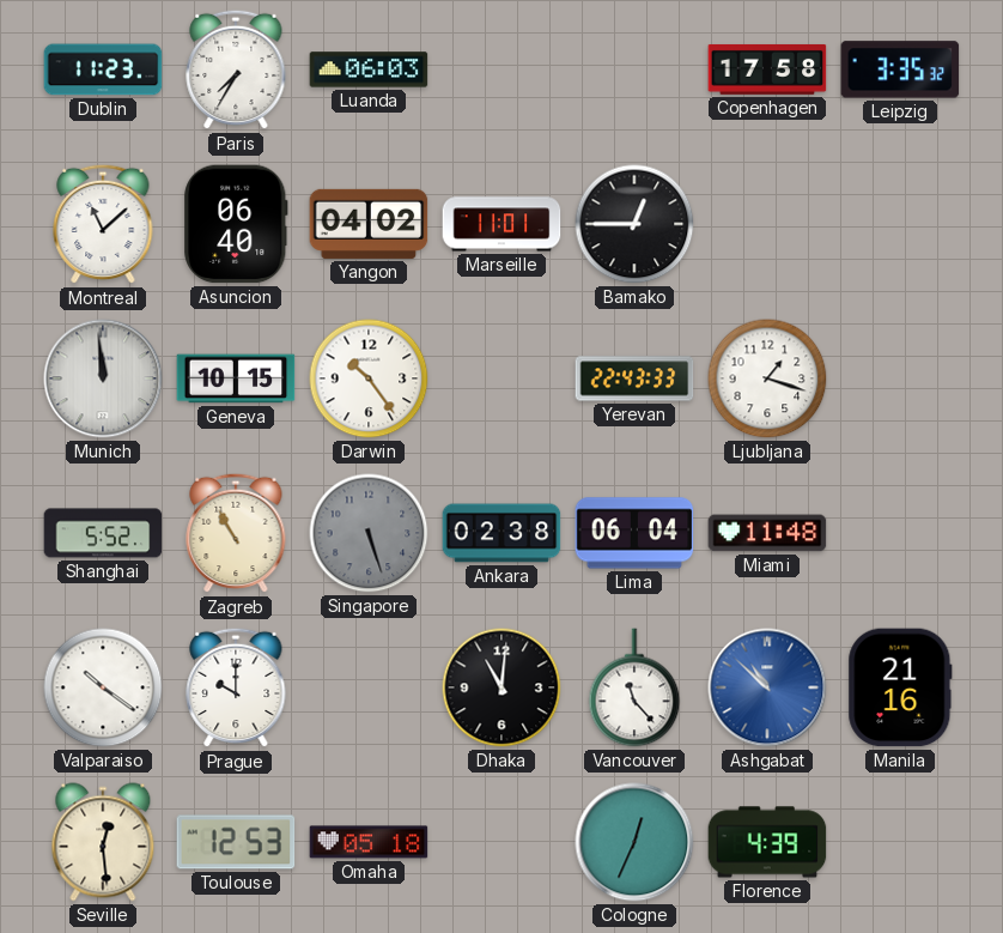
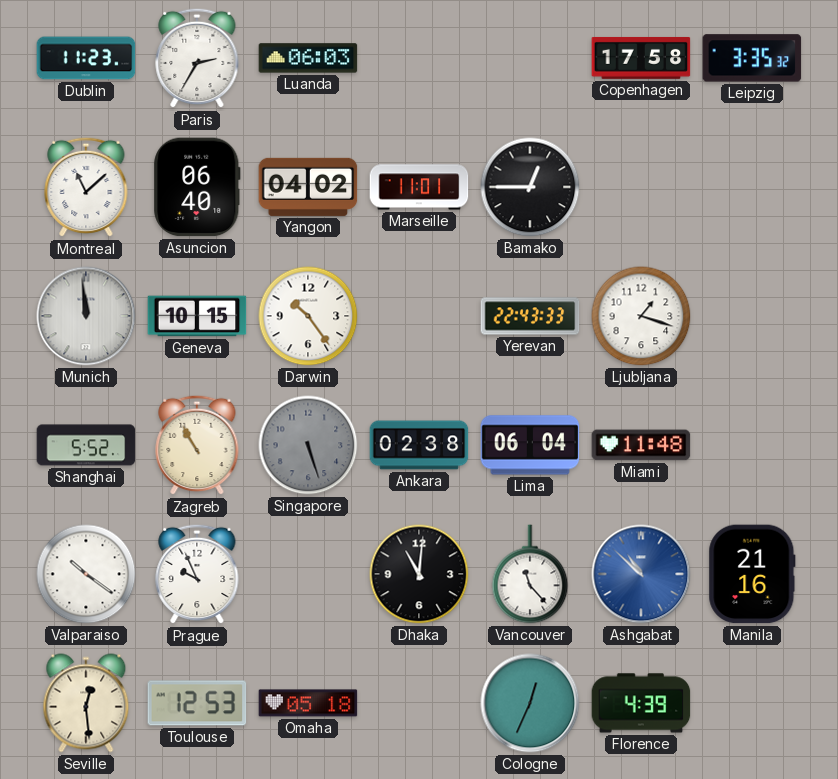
Paris: 7:35 -> 2:35 (197, 58)
Prague: 10:00 -> 9:56 (197, 574)
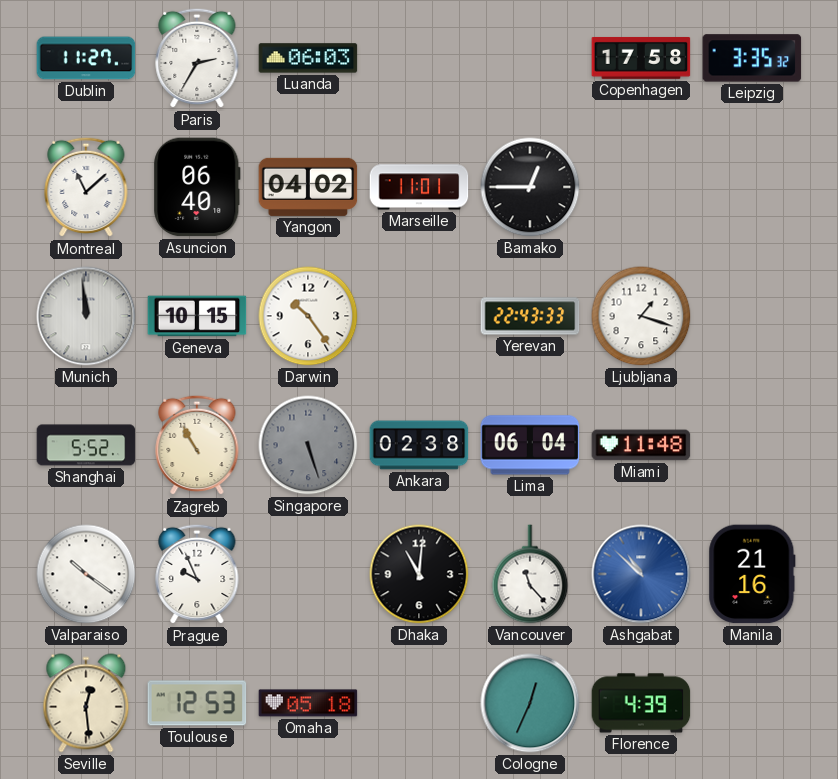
Dublin: 11:23 -> 11:27 (86, 58)
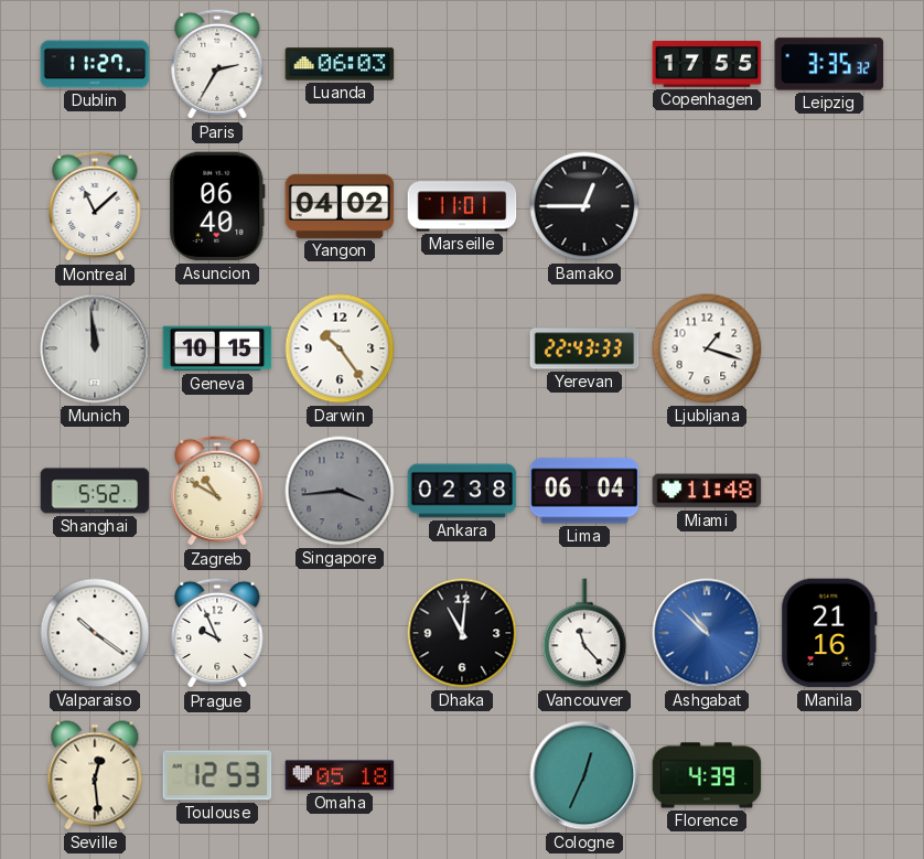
Copenhagen: 17:58 -> 17:55 (707, 64)
Zagreb: 10:55 -> 10:50 (217, 491)
Singapore: 5:27 -> 3:44 (340, 491)
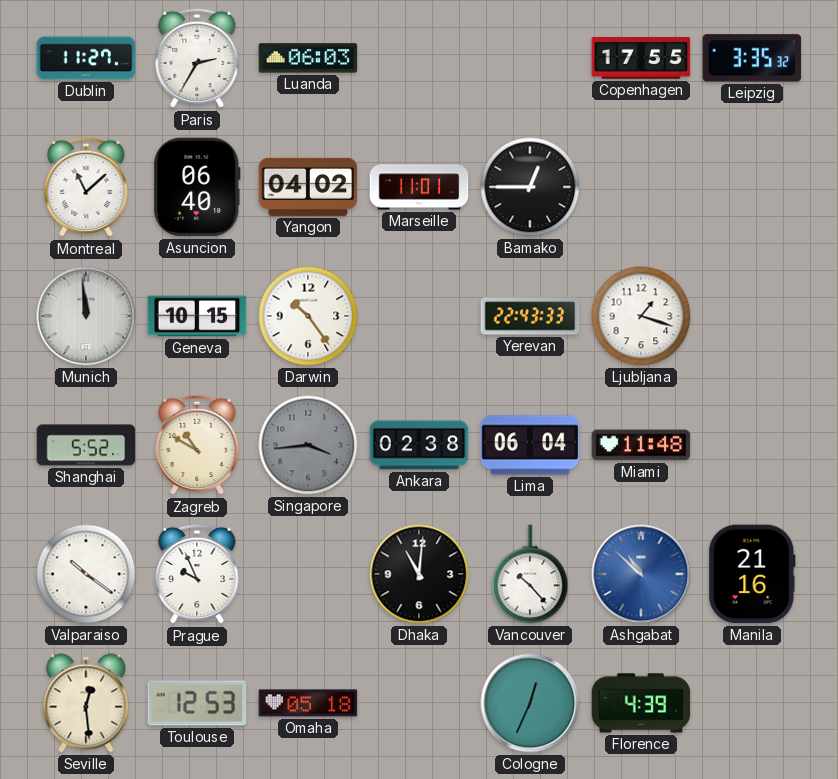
Vancouver: 11:23 -> 10:23 (530, 574)
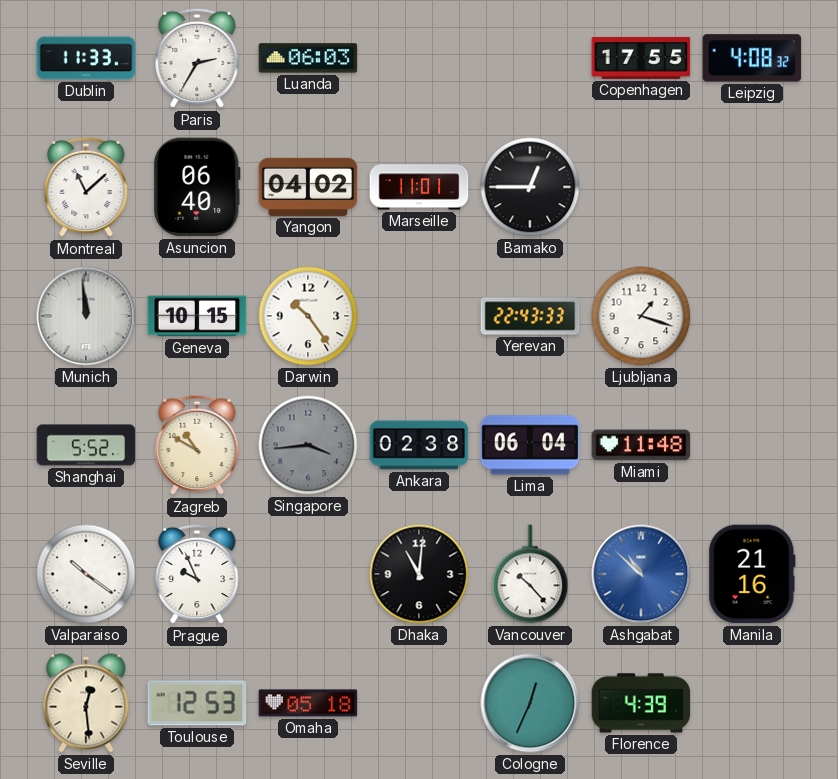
Dublin: 11:27 -> 11:33 (86, 58)
Leipzig: 3:35 -> 4:08 (752, 58)
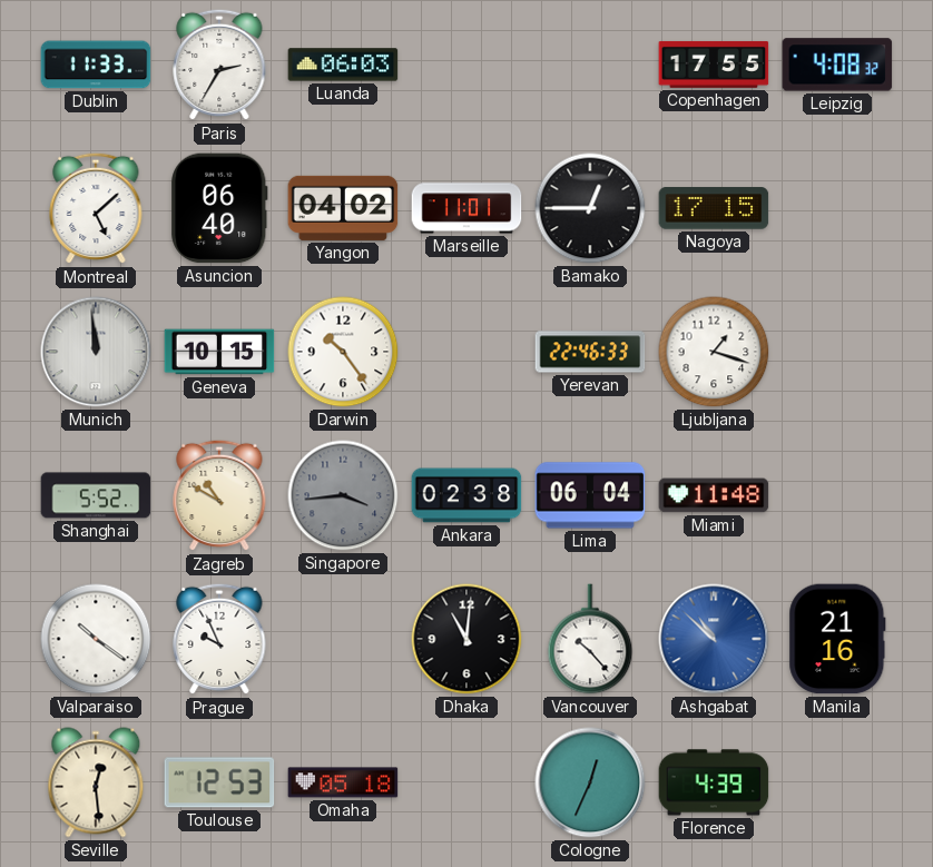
Montreal: 11:08 -> 5:08 (96, 208)
Nagoya: none -> 17:15 (714, 208)
Yerevan: 22:43 -> 22:46 (590, 352)
